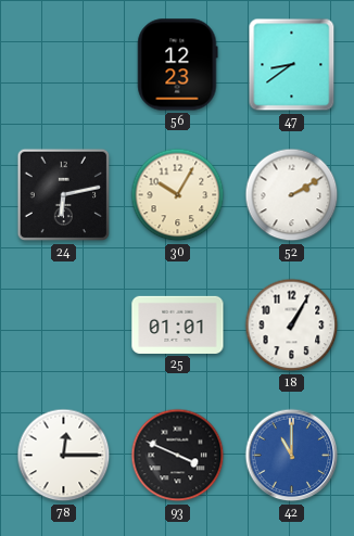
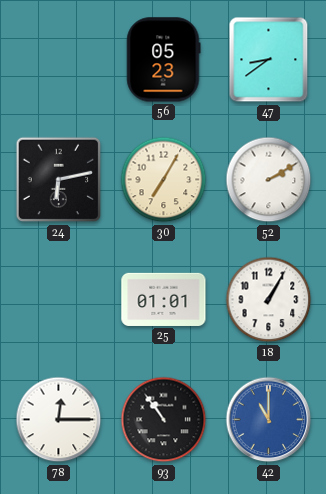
56: 12:23 -> 05:23 (164, 60)
30: 10:05 -> 7:05 (164, 180)
93: 3:49 -> 10:54 (164, 420)
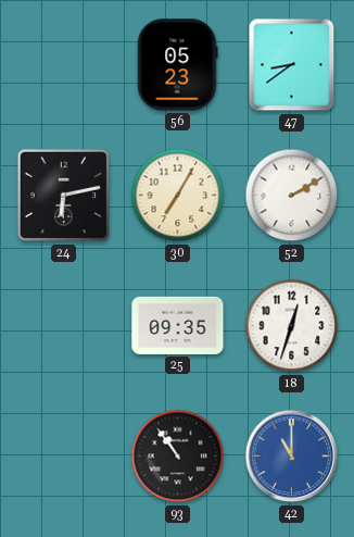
25: 01:01 -> 09:35 (178, 325)
18: 1:05 -> 12:33 (292, 326)
78: 12:15 -> none (59, 420)
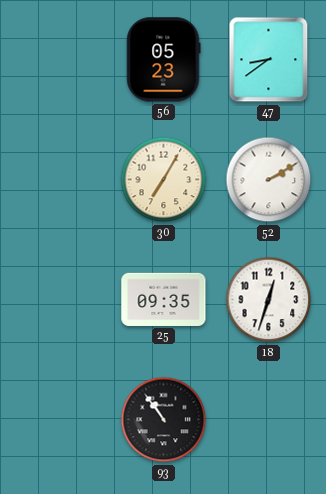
24: 6:13 -> none (64, 196)
42: 11:00 -> none (292, 457)
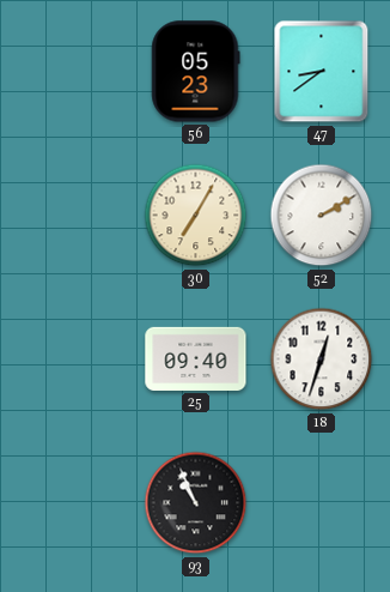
25: 09:35 -> 09:40 (196, 358)
93: 10:54 -> 10:56 (196, 503)
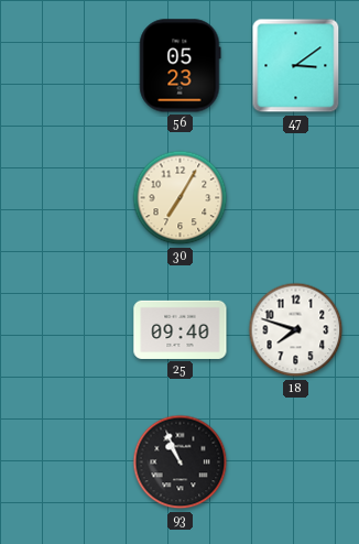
47: 8:39 -> 3:09 (296, 66)
52: 2:10 -> none (322, 216)
18: 12:33 -> 7:48 (296, 330)
